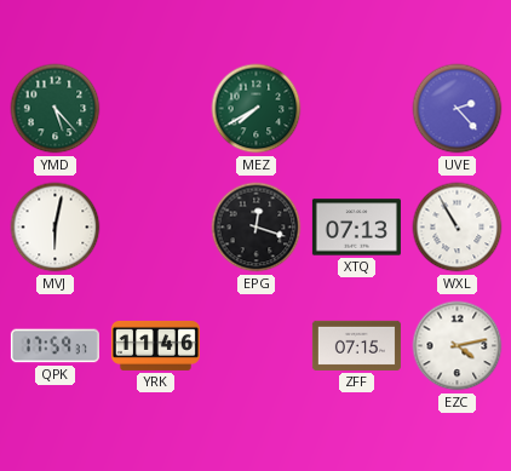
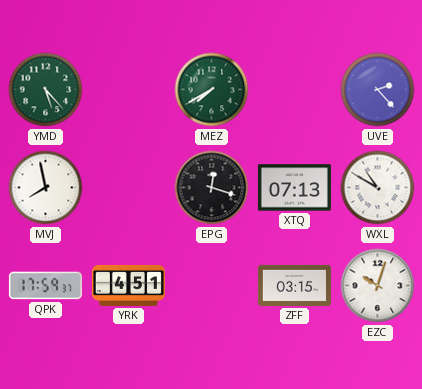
MVJ: 6:02 -> 7:58 (46, 188)
WXL: 10:55 -> 10:50 (378, 188)
YRK: 11:46 -> 4:51 (128, 285)
ZFF: 07:15 -> 03:15 (294, 285)
EZC: 4:13 -> 10:03 (378, 286)
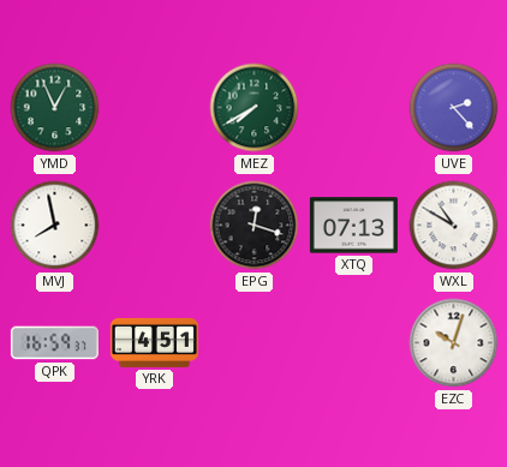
YMD: 5:23 -> 12:56 (55, 108)
QPK: 17:59 -> 16:59 (54, 343)
ZFF: 03:15 -> none (294, 285)
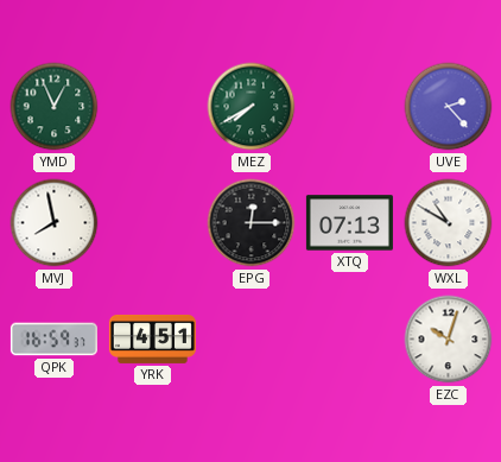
EPG: 12:18 -> 12:15 (252, 223)
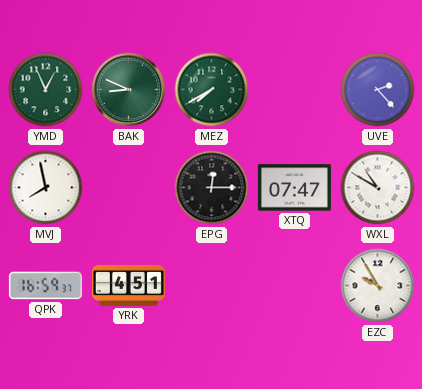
BAK: none -> 8:49 (129, 90)
XTQ: 07:13 -> 07:47 (294, 188)
EZC: 10:03 -> 9:55 (378, 286)
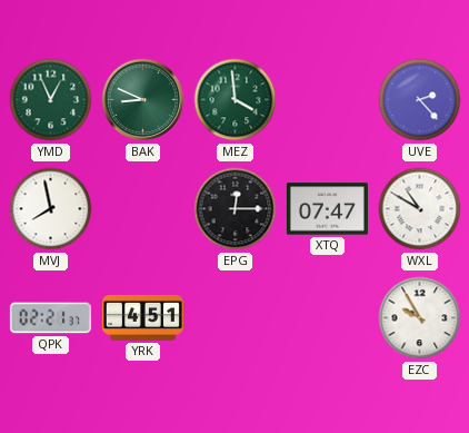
MEZ: 7:40 -> 3:59 (236, 100)
QPK: 16:59 -> 02:21 (50, 318)
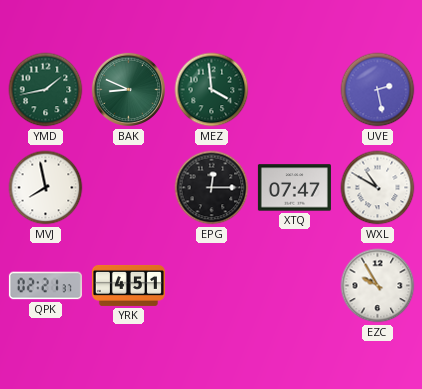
YMD: 12:56 -> 1:43 (46, 90)
UVE: 2:23 -> 2:28 (378, 90)
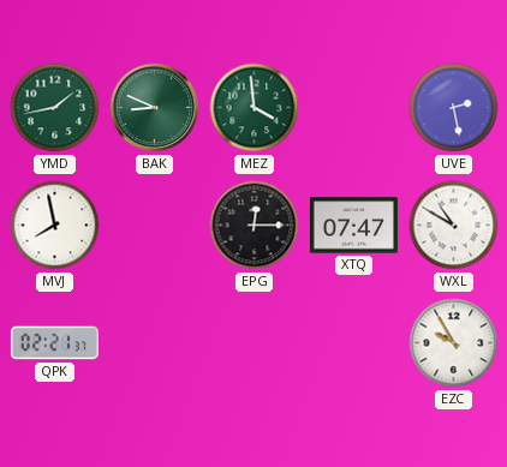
YRK: 4:51 -> none (128, 285)
